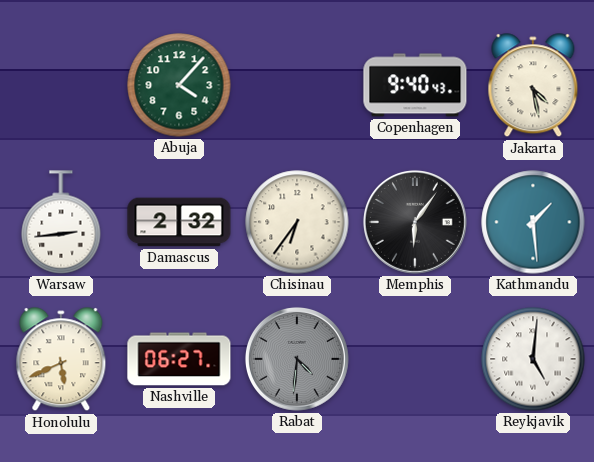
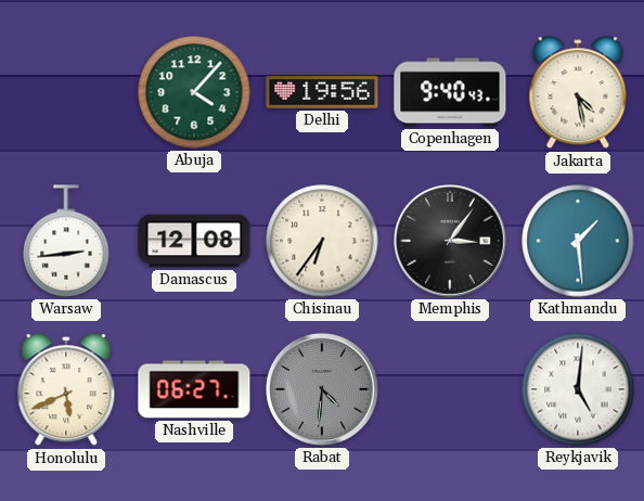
Delhi: none -> 19:56 (322, 92)
Damascus: 2:32 -> 12:08 (194, 241)
Memphis: 6:06 -> 3:06 (450, 241)
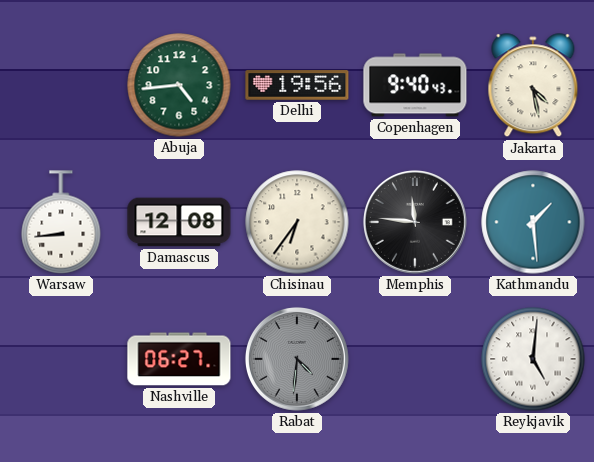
Abuja: 4:07 -> 4:44 (179, 85)
Warsaw: 2:44 -> 8:44 (61, 222)
Memphis: 3:06 -> 11:46 (415, 222)
Honolulu: 5:41 -> none (66, 390)
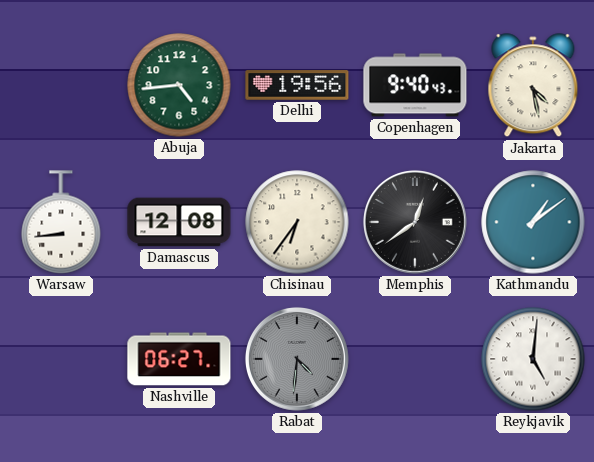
Memphis: 11:46 -> 12:39 (415, 222)
Kathmandu: 1:29 -> 1:09 (533, 222)
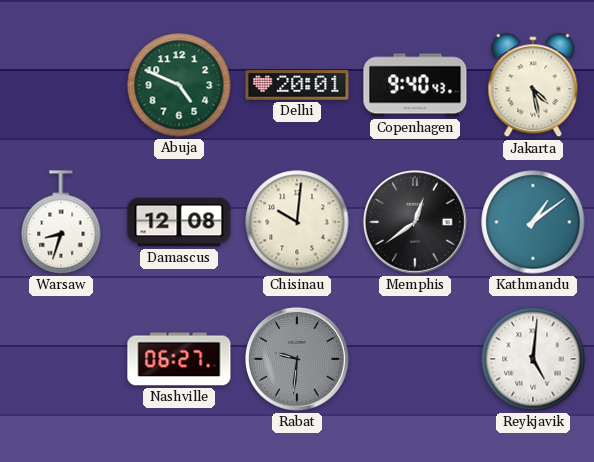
Abuja: 4:44 -> 4:49 (179, 85)
Delhi: 19:56 -> 20:01 (297, 85)
Warsaw: 8:44 -> 8:33 (61, 222)
Chisinau: 6:36 -> 10:01 (297, 222)
Rabat: 4:31 -> 9:31 (297, 359)
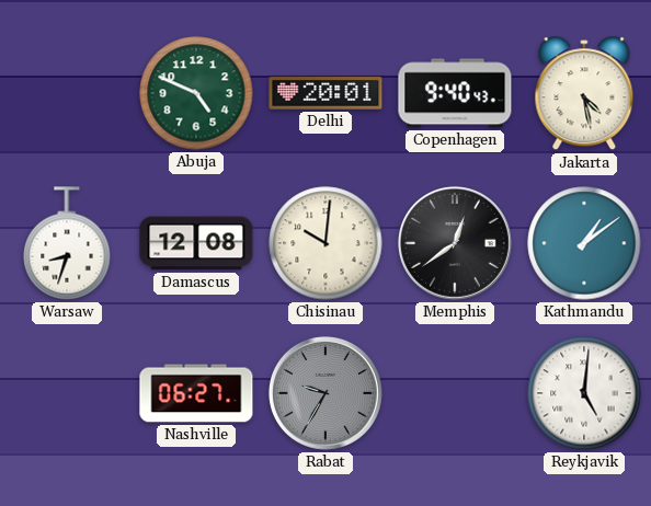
Rabat: 9:31 -> 9:35 (325, 393)
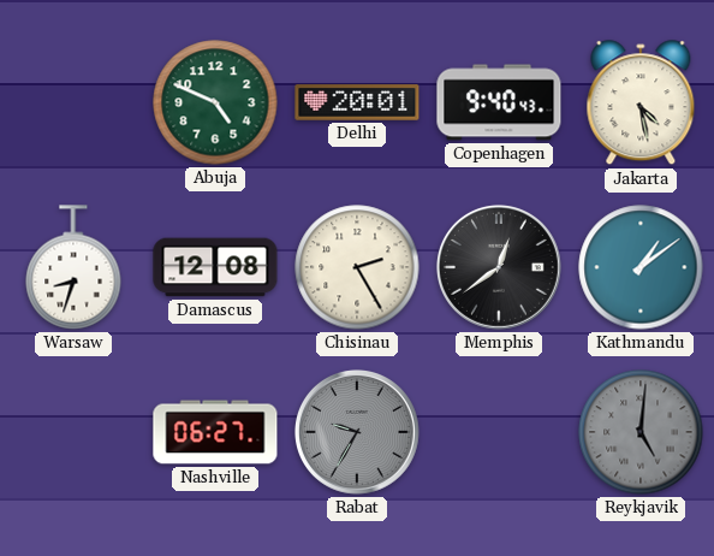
Chisinau: 10:01 -> 2:25 (357, 267)
Reykjavik dial: white -> grey (641, 432)
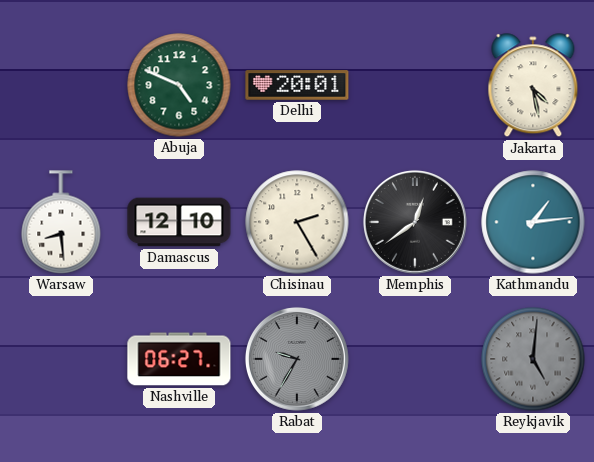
Copenhagen: 9:40 -> none (499, 102)
Warsaw: 8:33 -> 8:29 (61, 222)
Damascus: 12:08 -> 12:10 (179, 222)
Kathmandu: 1:09 -> 1:14 (533, 222)
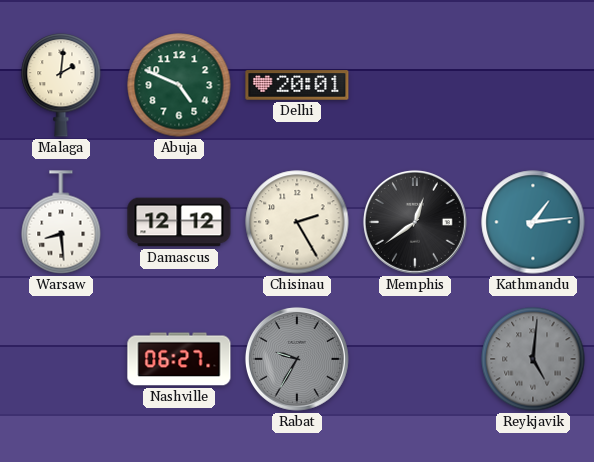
Malaga: none -> 2:01 (61, 85)
Jakarta: 4:28 -> none (533, 86)
Damascus: 12:10 -> 12:12 (179, 222)
